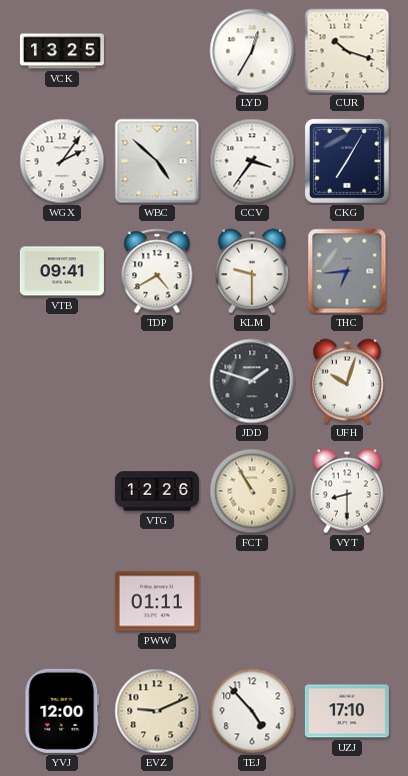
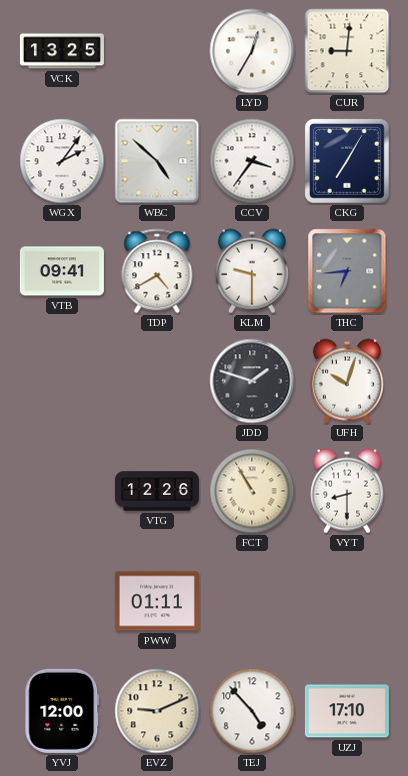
CUR: 10:18 -> 9:01 (347, 51)
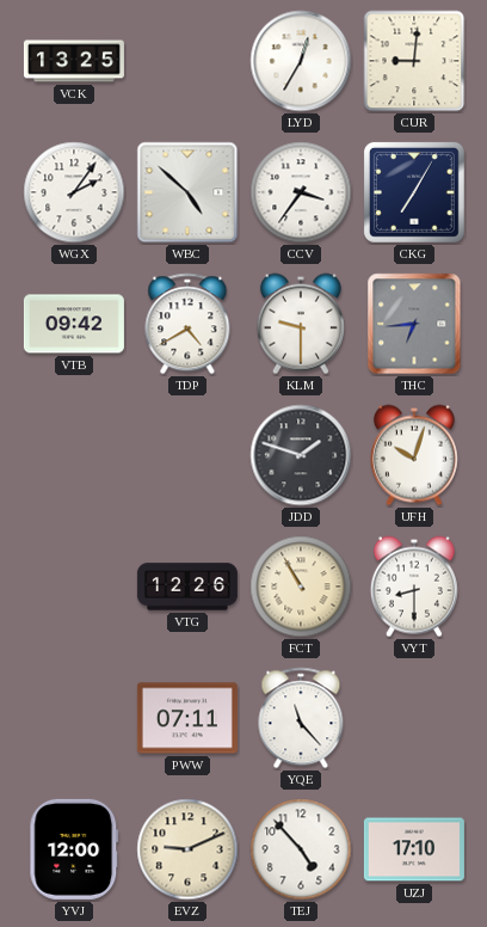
VTB: 09:41 -> 09:42 (74, 324)
PWW: 01:11 -> 07:11 (187, 718)
YQE: none -> 11:23 (301, 718)
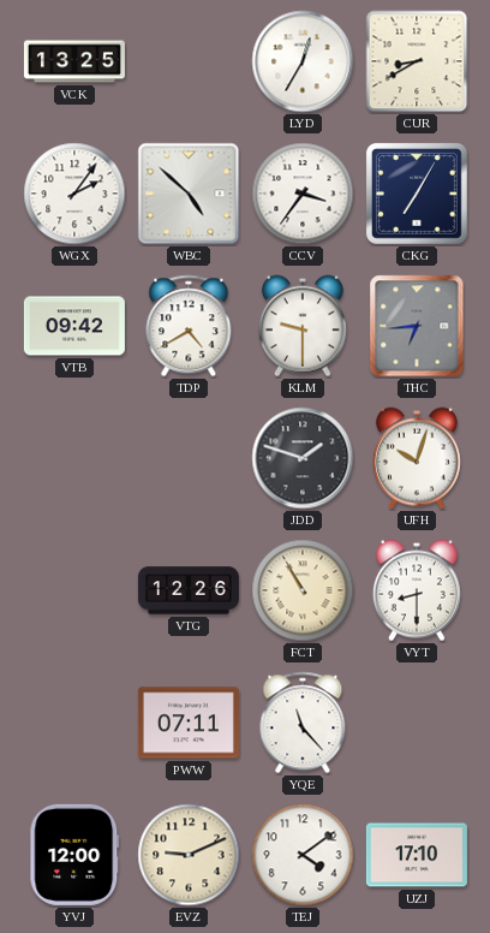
CUR: 9:01 -> 8:40 (417, 61)
TEJ: 4:53 -> 4:09 (303, 855)
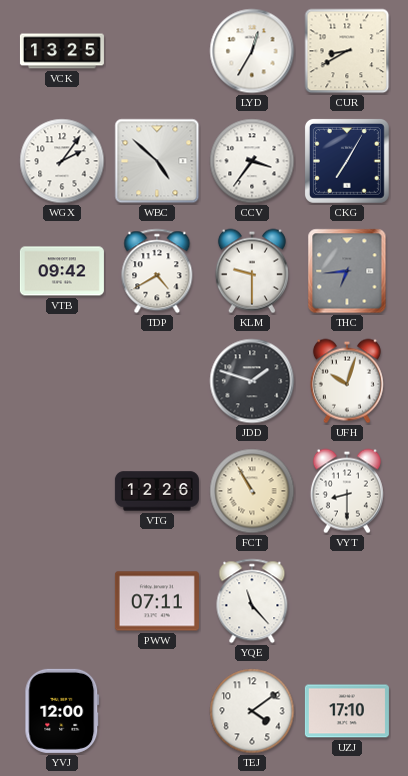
EVZ: 9:11 -> none (189, 855)
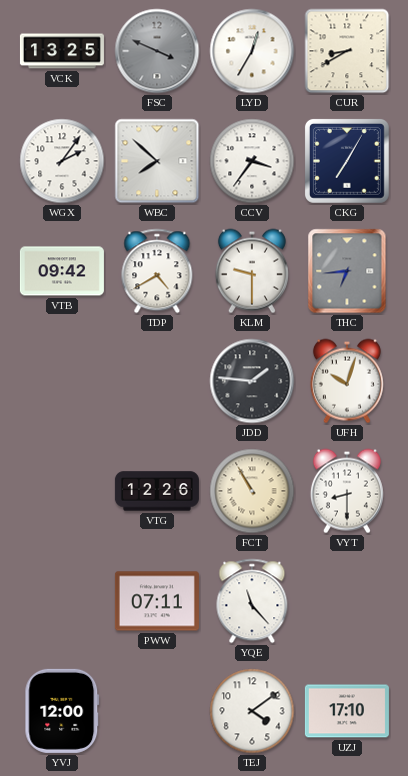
FSC: none -> 3:49 (157, 51)
WBC: 4:52 -> 7:52 (157, 161)
JDD: 1:48 -> 1:46 (252, 381)
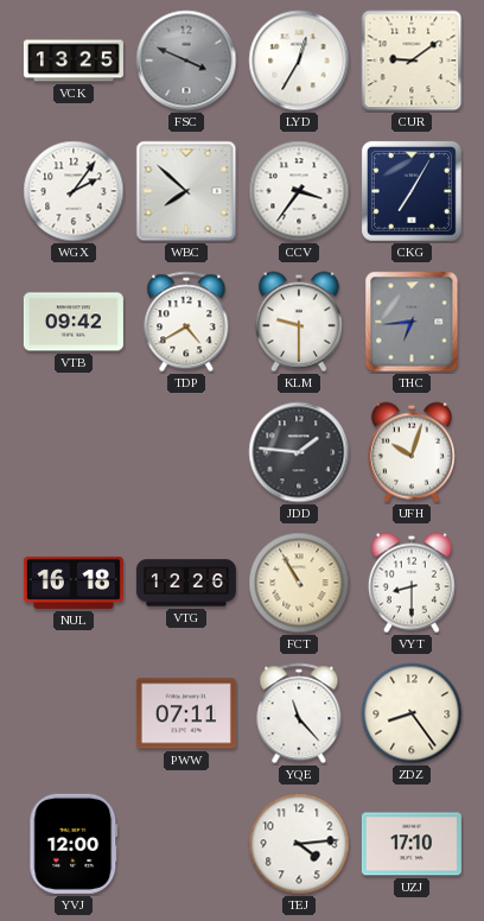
CUR: 8:40 -> 9:09 (412, 61)
NUL: none -> 16:18 (74, 583)
ZDZ: none -> 8:24 (412, 713)
TEJ: 4:09 -> 4:14 (299, 844)
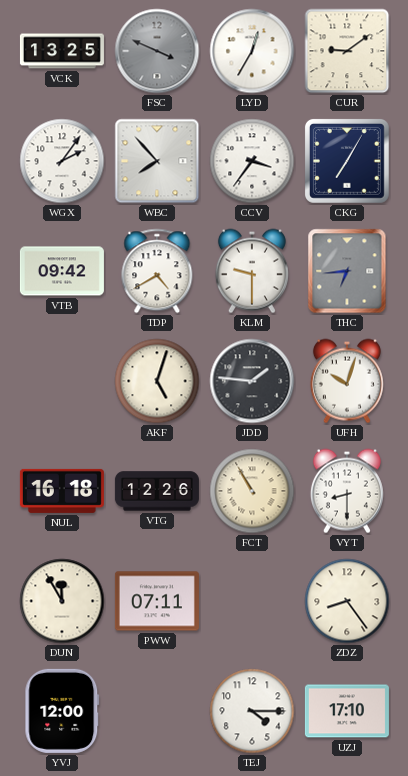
WBC: 7:52 -> 7:53 (157, 161)
AKF: none -> 5:03 (157, 381)
DUN: none -> 11:55 (62, 601)
YQE: 11:23 -> none (299, 713)
TEJ: 4:14 -> 4:15 (252, 711)
